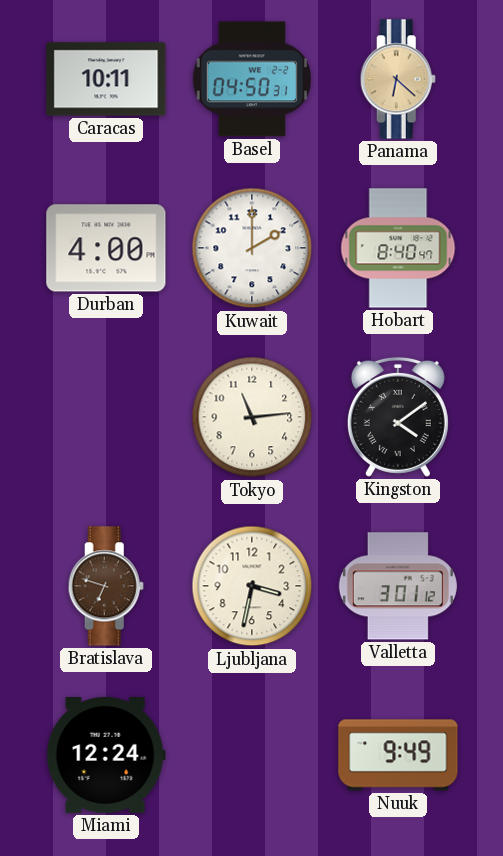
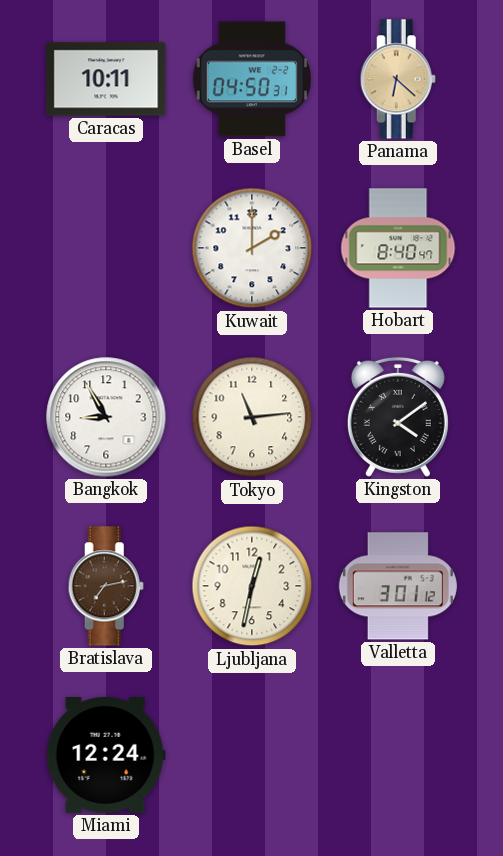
Durban: 4:00 -> none (106, 248)
Bangkok: none -> 8:55 (106, 417)
Bratislava: 6:48 -> 7:13 (106, 586)
Ljubljana: 3:32 -> 12:32 (252, 586)
Nuuk: 9:49 -> none (398, 755)
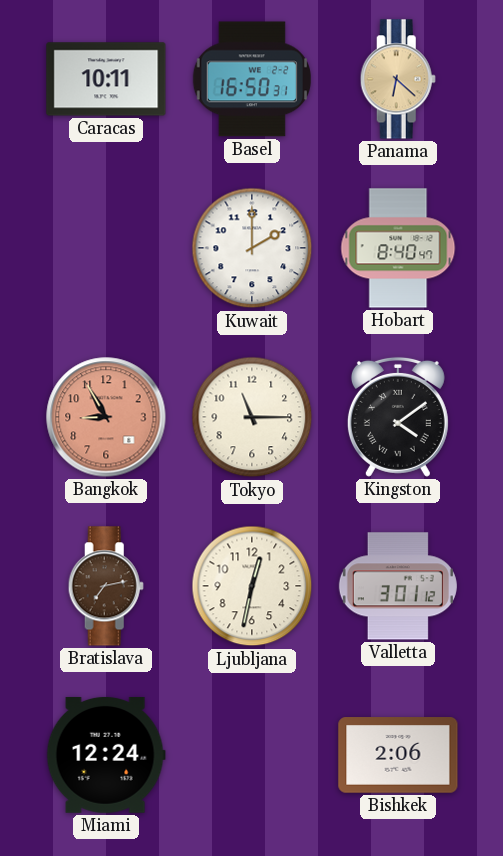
Basel: 04:50 -> 16:50 (252, 79)
Bangkok dial: white -> salmon (106, 417)
Tokyo: 11:14 -> 11:15 (252, 417)
Bishkek: none -> 2:06 (398, 755)
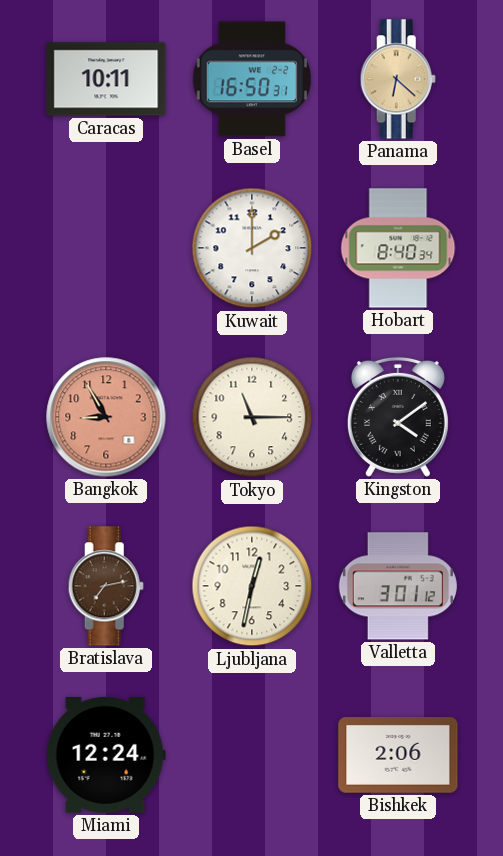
Hobart: 8:40:47 -> 8:40:34 (398, 248)
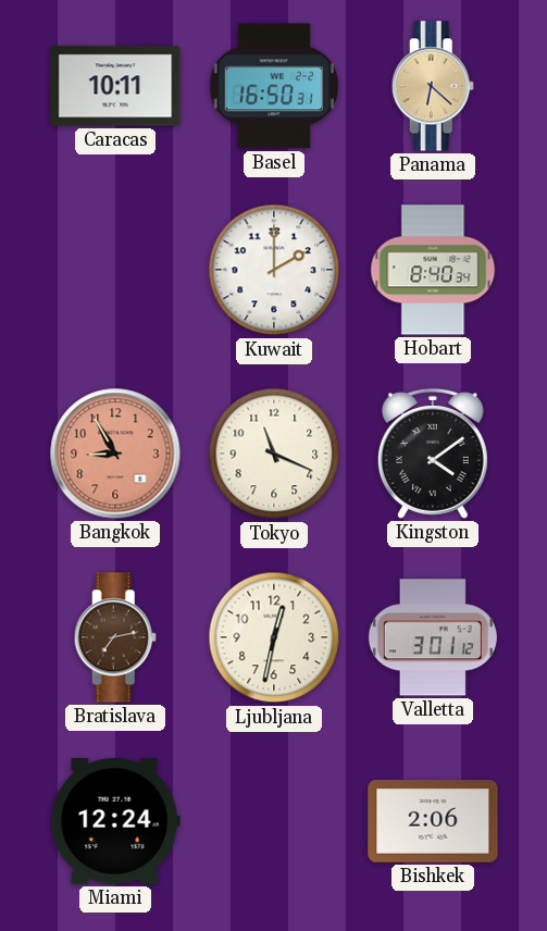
Tokyo: 11:15 -> 11:19 (274, 454)
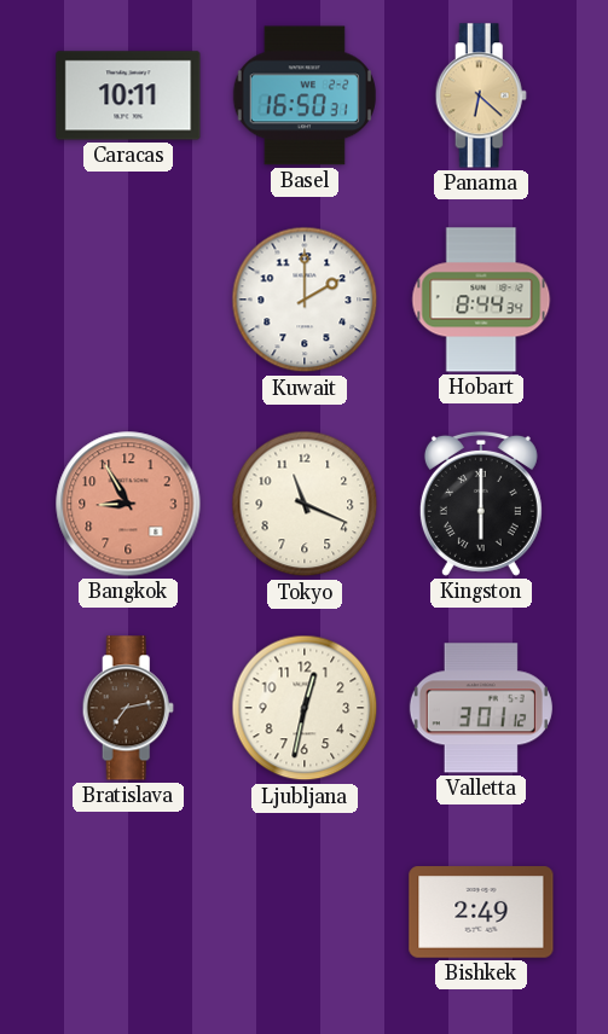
Hobart: 8:40 -> 8:44 (481, 300)
Kingston: 4:09 -> 6:00 (481, 504)
Miami: 12:24 -> none (115, 821)
Bishkek: 2:06 -> 2:49 (481, 912)
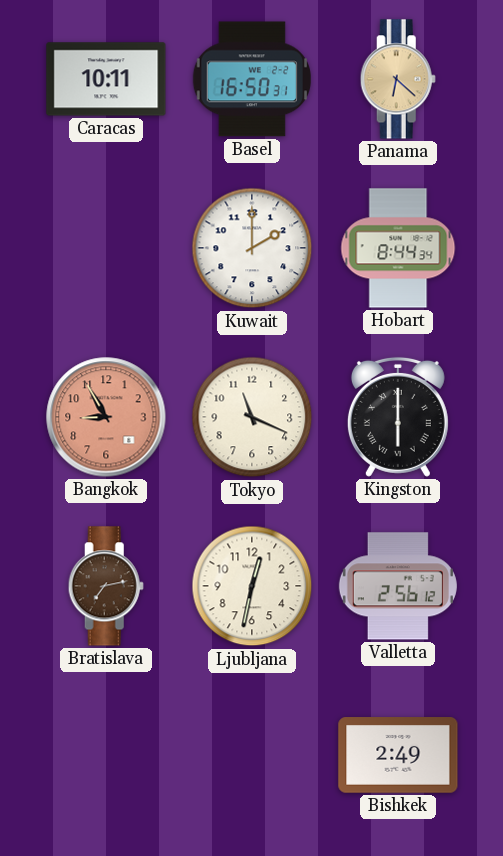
Valletta: 3:01 -> 2:56 (398, 586)
